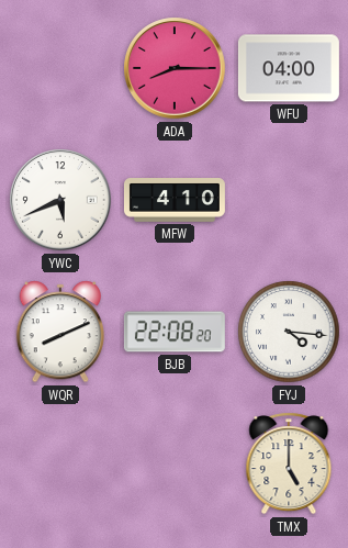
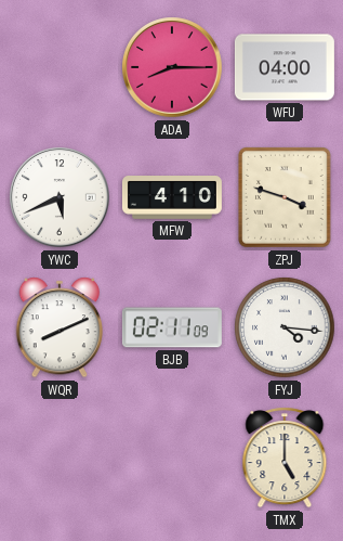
ZPJ: none -> 3:48 (286, 198)
BJB: 22:08 -> 02:11 (172, 327)
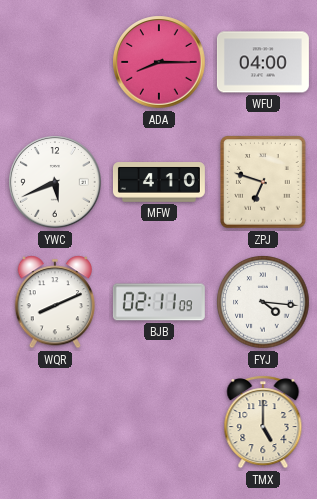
ZPJ: 3:48 -> 6:48 (264, 183)
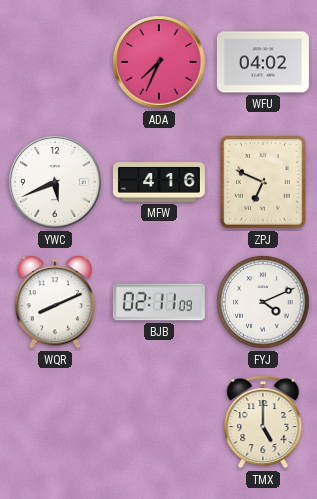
ADA: 8:15 -> 7:34 (159, 62)
WFU: 04:00 -> 04:02 (263, 62)
MFW: 4:10 -> 4:16 (159, 183)
ZPJ: 6:48 -> 6:49 (264, 183)
FYJ: 4:16 -> 4:11 (263, 302)
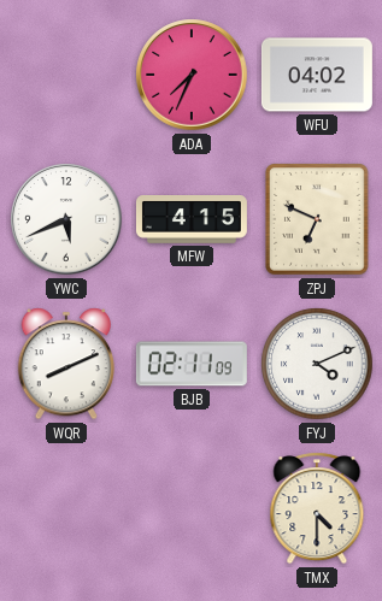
MFW: 4:16 -> 4:15 (192, 220)
TMX: 5:00 -> 4:30 (317, 508)
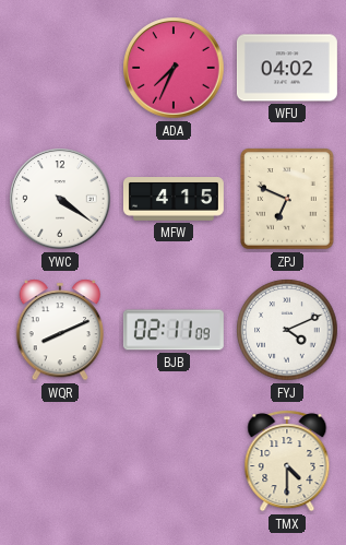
YWC: 5:41 -> 4:21 (60, 199)
